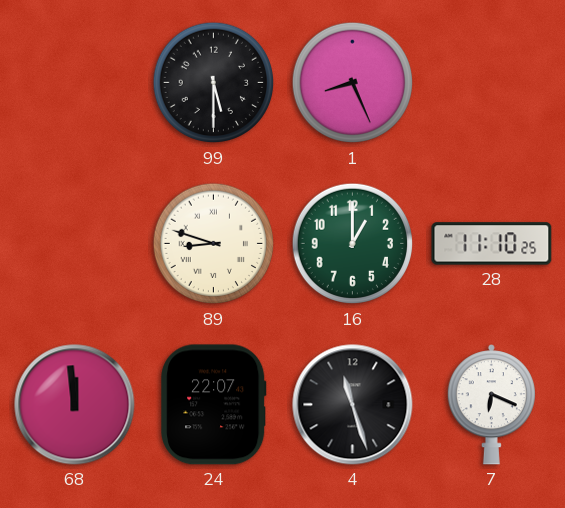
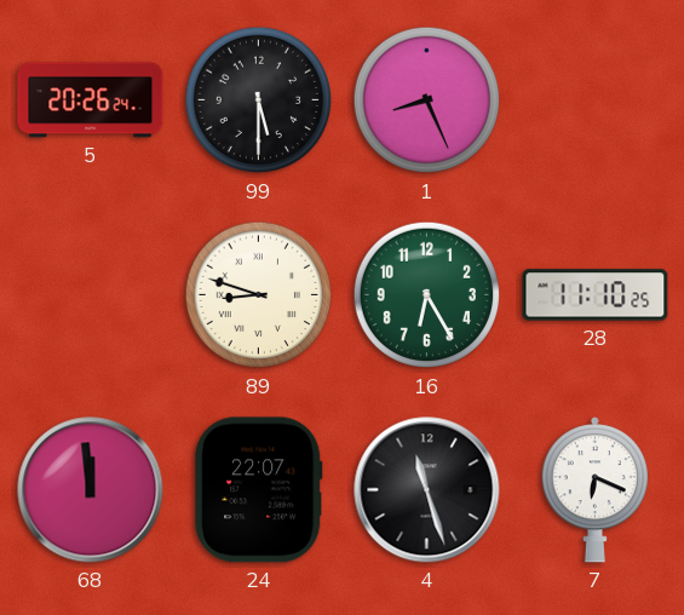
5: none -> 20:26 (91, 100)
16: 1:00 -> 6:25 (427, 295)
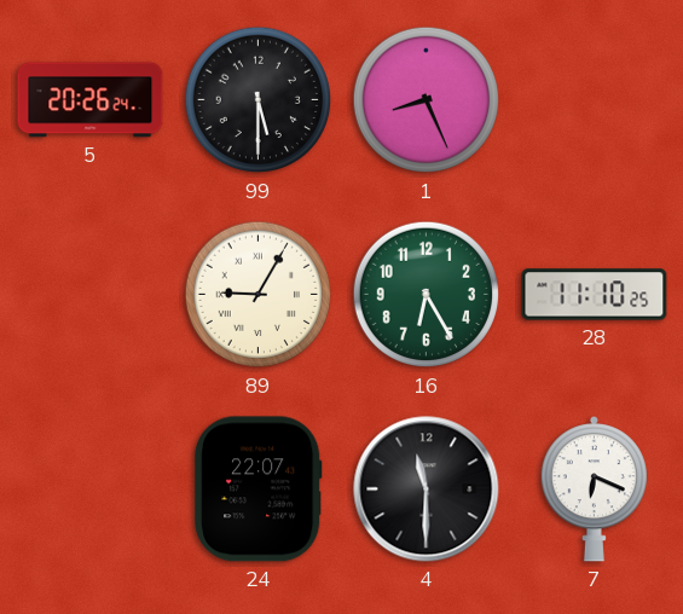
89: 8:48 -> 9:05 (259, 295)
68: 11:59 -> none (91, 490)
4: 11:27 -> 11:30 (427, 490)
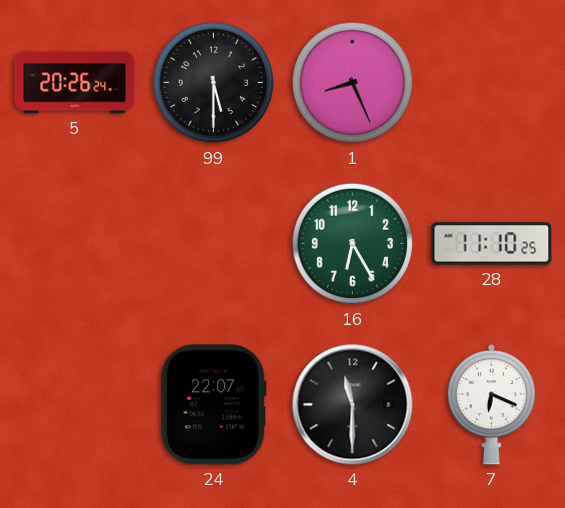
89: 9:05 -> none (259, 295)
